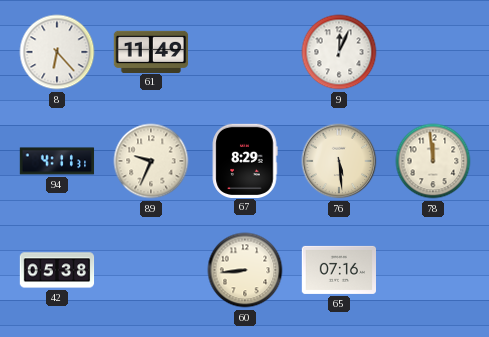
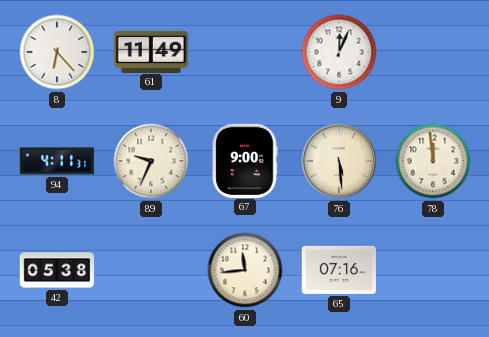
67: 8:29 -> 9:00 (245, 160)
60: 8:44 -> 11:44 (245, 270)
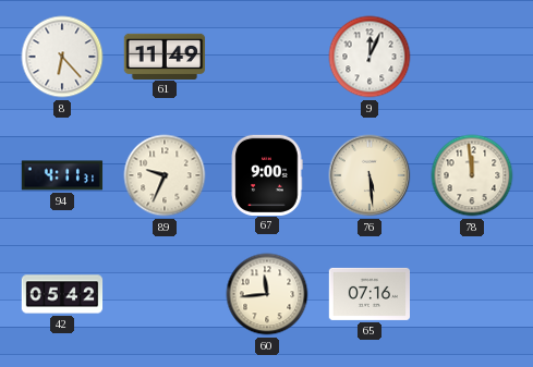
42: 05:38 -> 05:42 (62, 294)
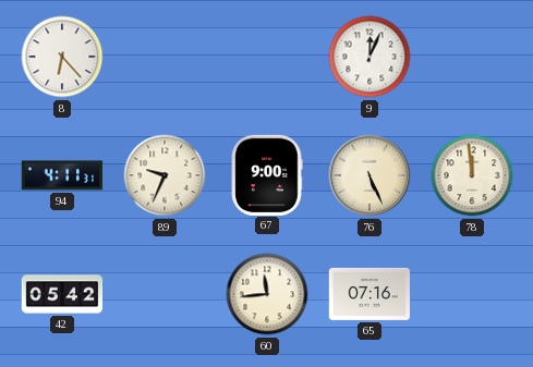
61: 11:49 -> none (165, 56)
76: 5:29 -> 5:26 (370, 175)
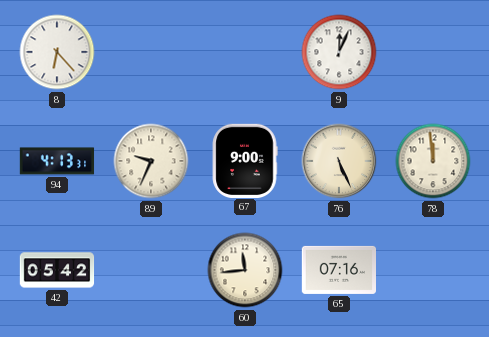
94: 4:11 -> 4:13 (57, 161)
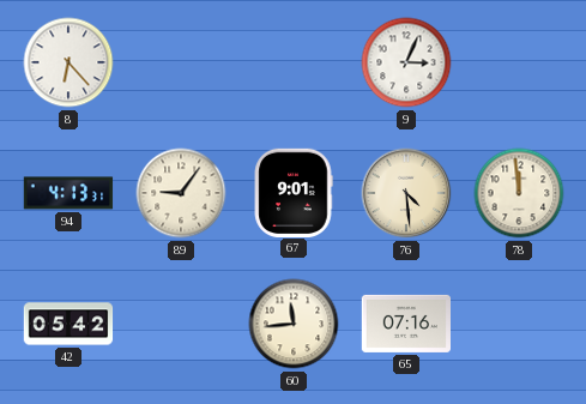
9: 12:04 -> 3:04 (406, 62)
89: 9:34 -> 9:06 (181, 193)
67: 9:00 -> 9:01 (294, 192)
76: 5:26 -> 4:29 (406, 193)
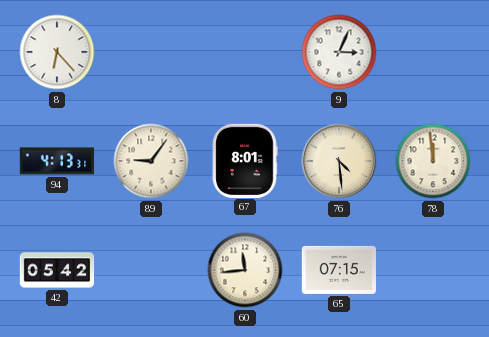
67: 9:01 -> 8:01 (245, 160)
65: 07:16 -> 07:15 (339, 270)
